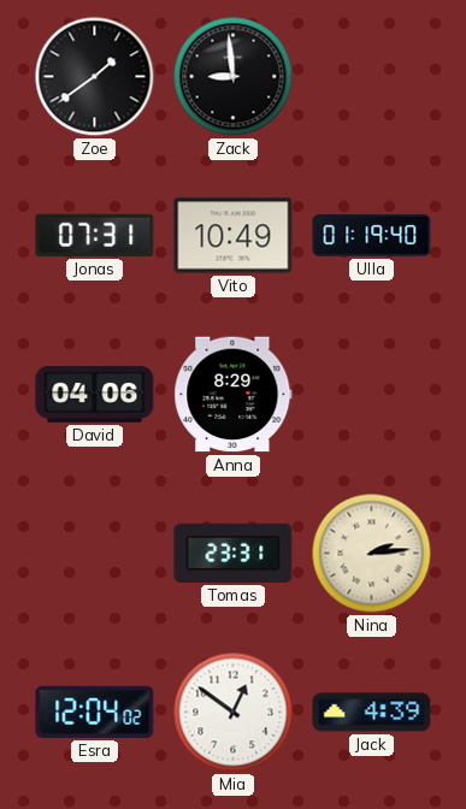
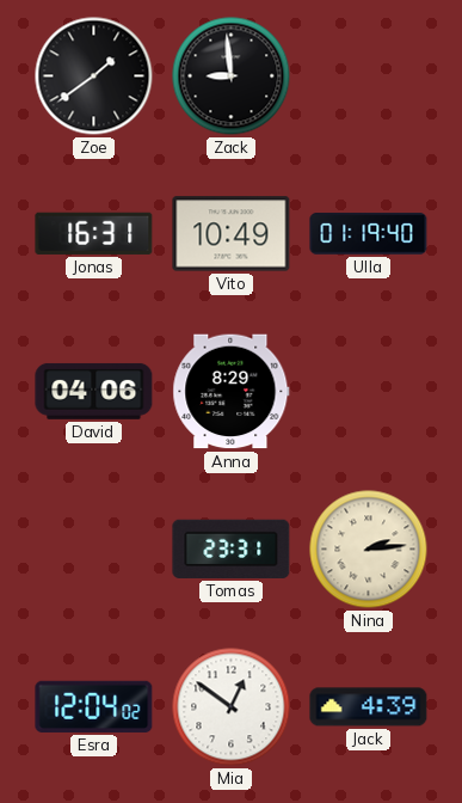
Jonas: 07:31 -> 16:31 (94, 233)
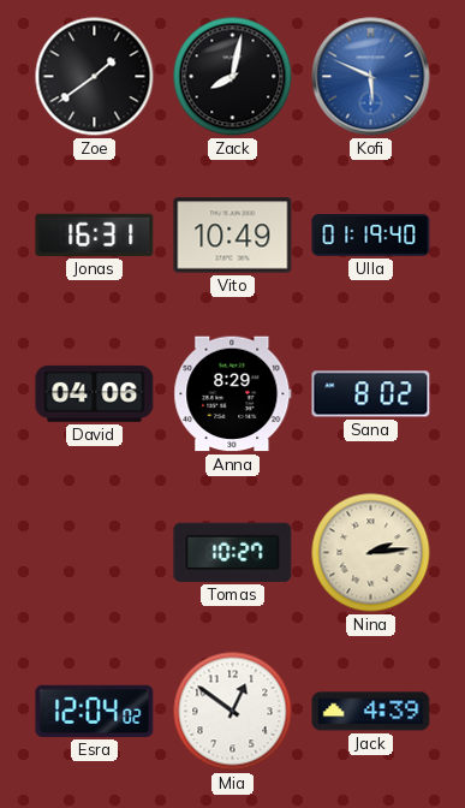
Zack: 8:59 -> 8:02 (233, 77)
Kofi: none -> 5:49 (371, 77)
Sana: none -> 8:02 (371, 394)
Tomas: 23:31 -> 10:27 (233, 552)
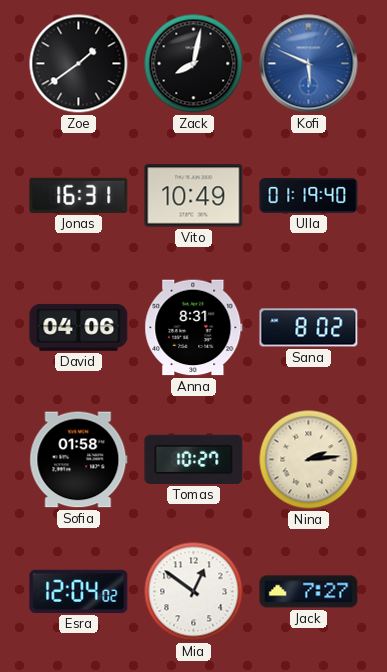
Anna: 8:29 -> 8:31 (194, 328)
Sofia: none -> 01:58 (79, 460)
Jack: 4:39 -> 7:27 (309, 592)
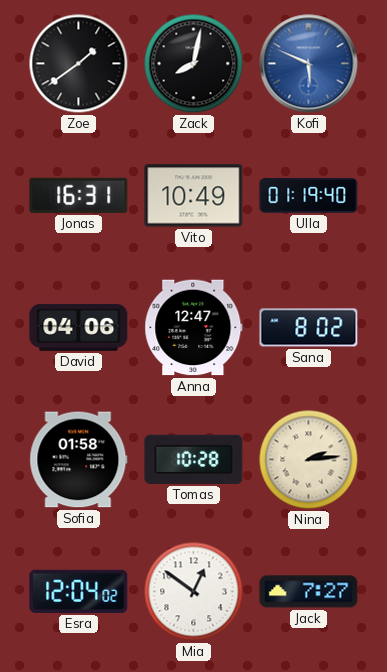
Anna: 8:31 -> 12:47 (194, 328)
Tomas: 10:27 -> 10:28 (194, 459)
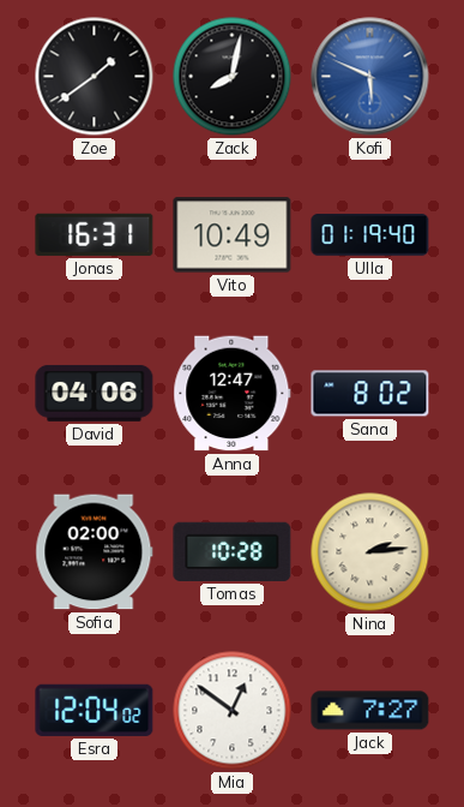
Sofia: 01:58 -> 02:00 (95, 552)
